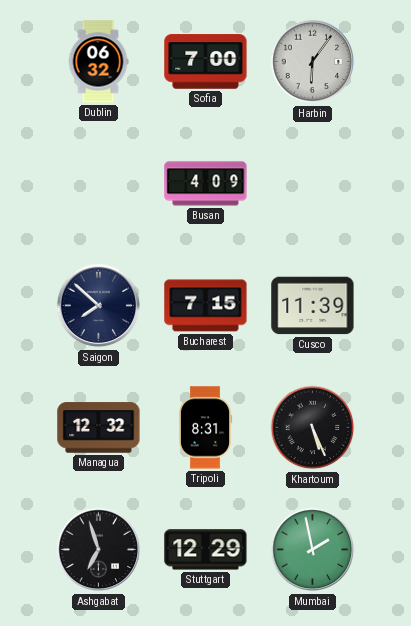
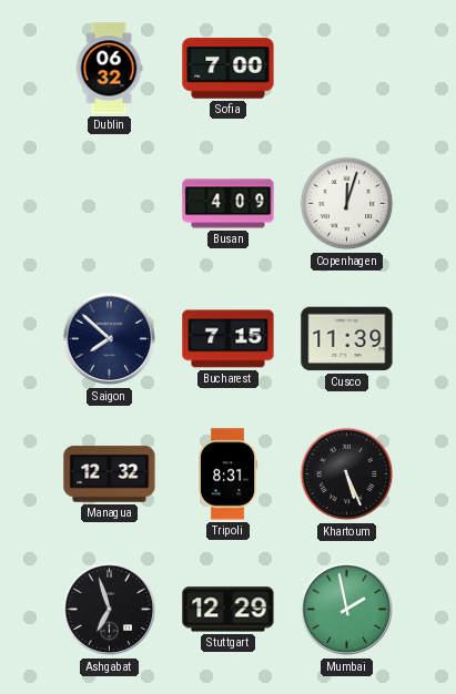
Harbin: 6:06 -> none (313, 62)
Copenhagen: none -> 12:03 (347, 204)
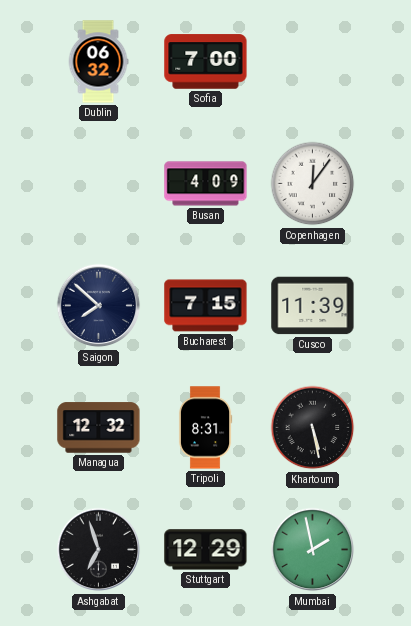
Copenhagen: 12:03 -> 12:06 (313, 184)
Khartoum: 5:26 -> 5:28 (313, 428)
